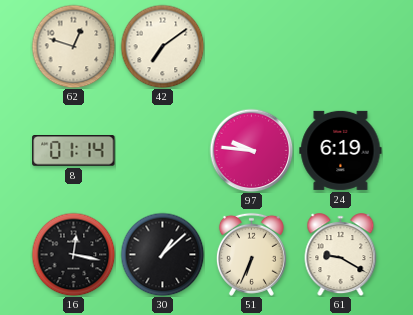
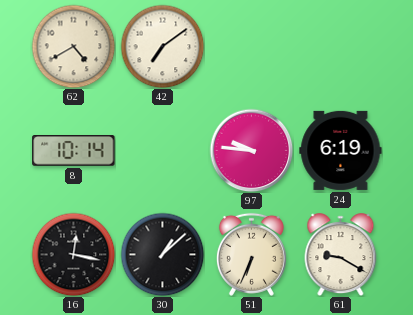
62: 12:48 -> 4:40 (73, 46)
8: 01:14 -> 10:14 (74, 151)
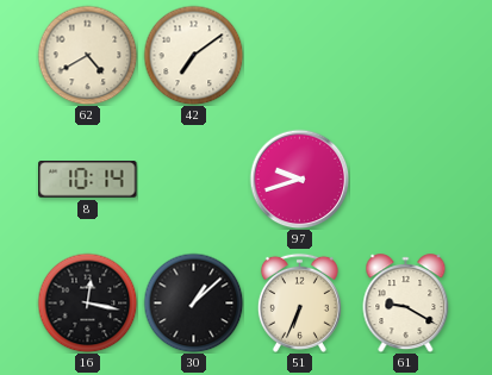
97: 9:46 -> 9:42 (299, 179)
24: 6:19 -> none (341, 150)
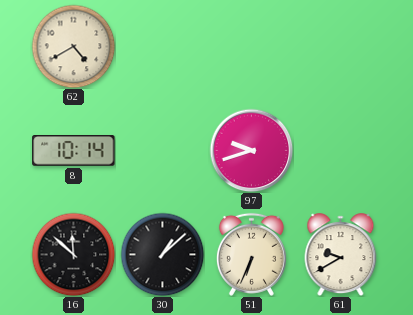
42: 7:09 -> none (193, 55)
16: 12:17 -> 11:52 (73, 254)
61: 9:20 -> 9:40 (341, 255)
